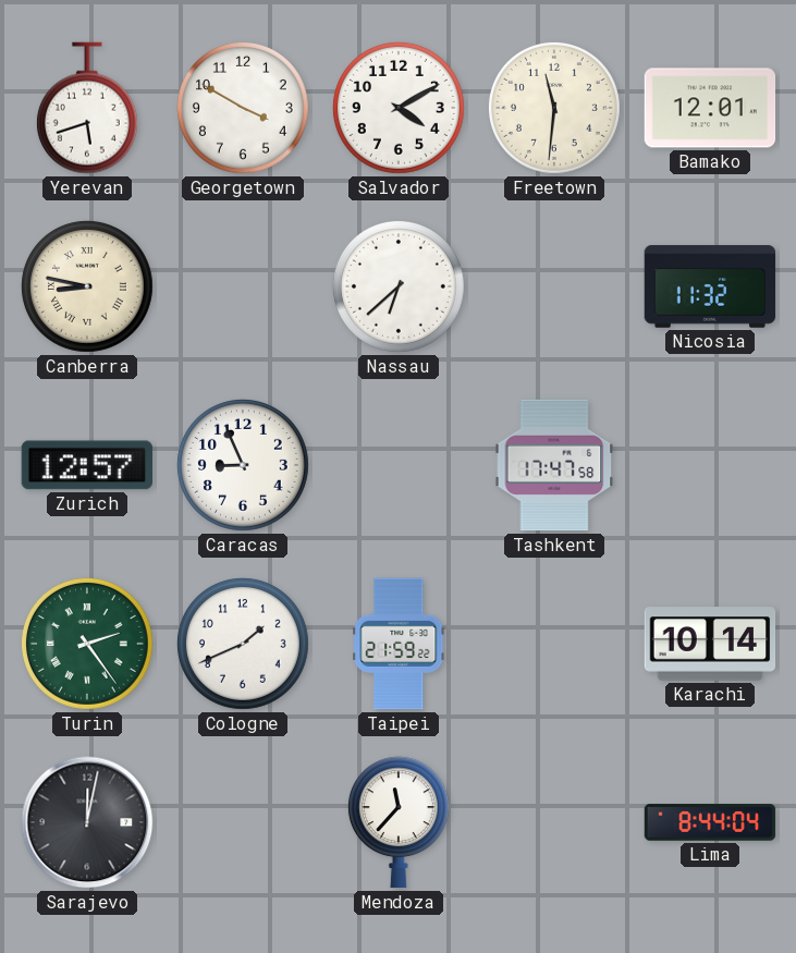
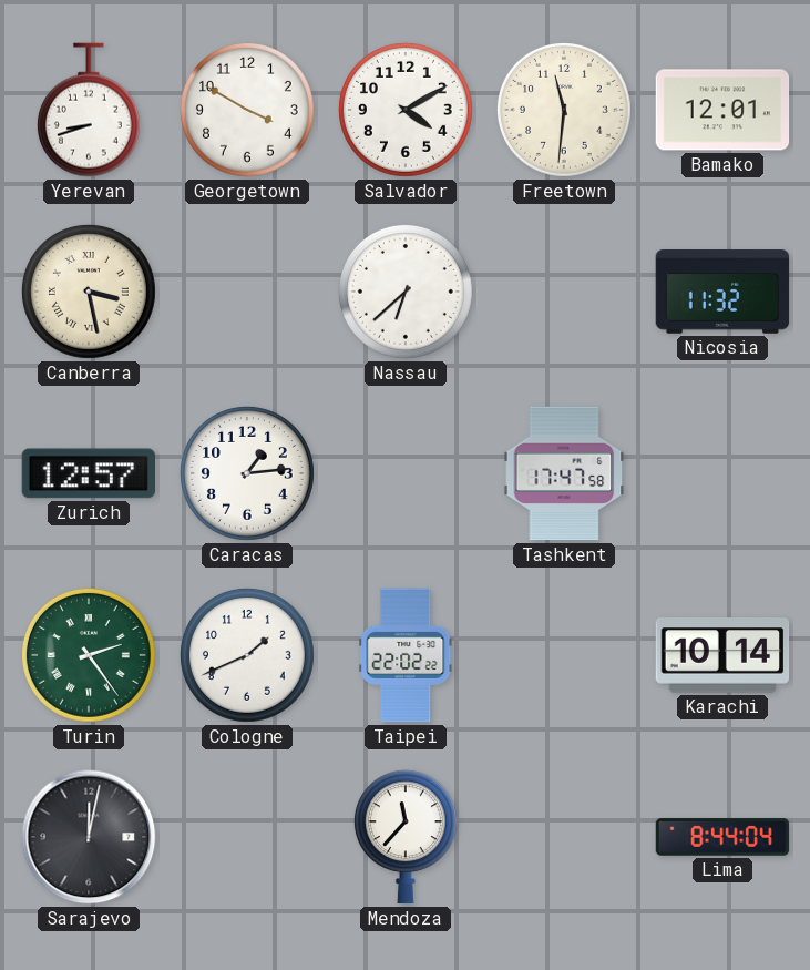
Yerevan: 5:42 -> 8:42 (89, 110)
Canberra: 8:47 -> 3:28 (89, 292)
Caracas: 8:56 -> 1:14 (247, 473)
Taipei: 21:59 -> 22:02 (406, 655)
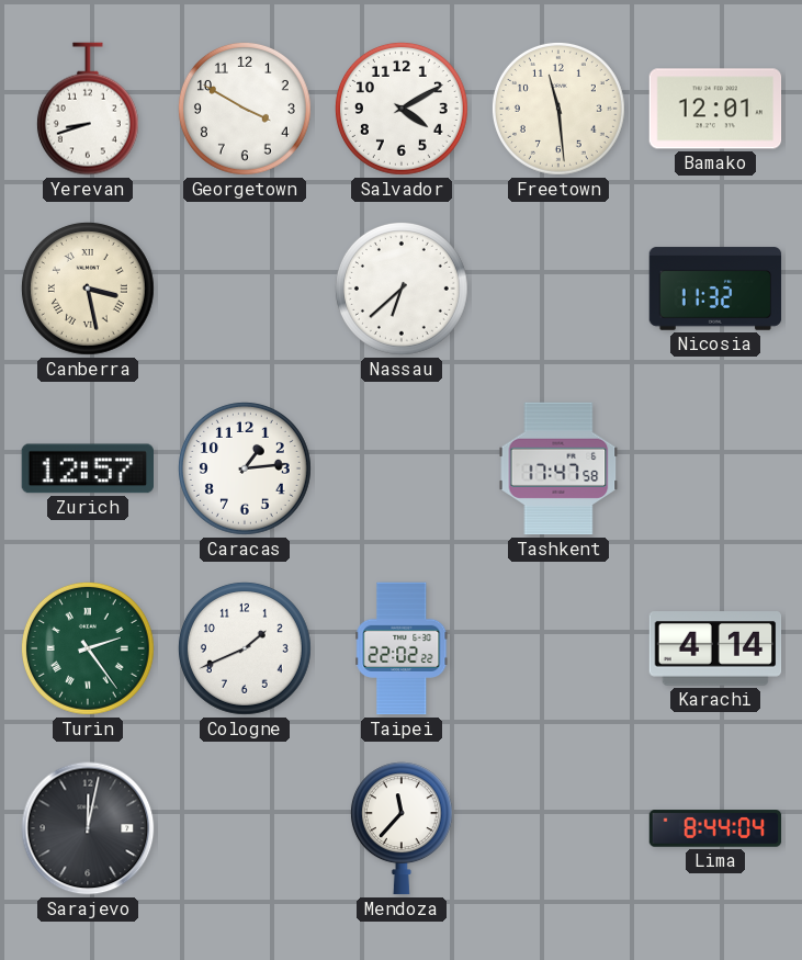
Freetown: 11:31 -> 11:29 (558, 109)
Karachi: 10:14 -> 4:14 (715, 648)
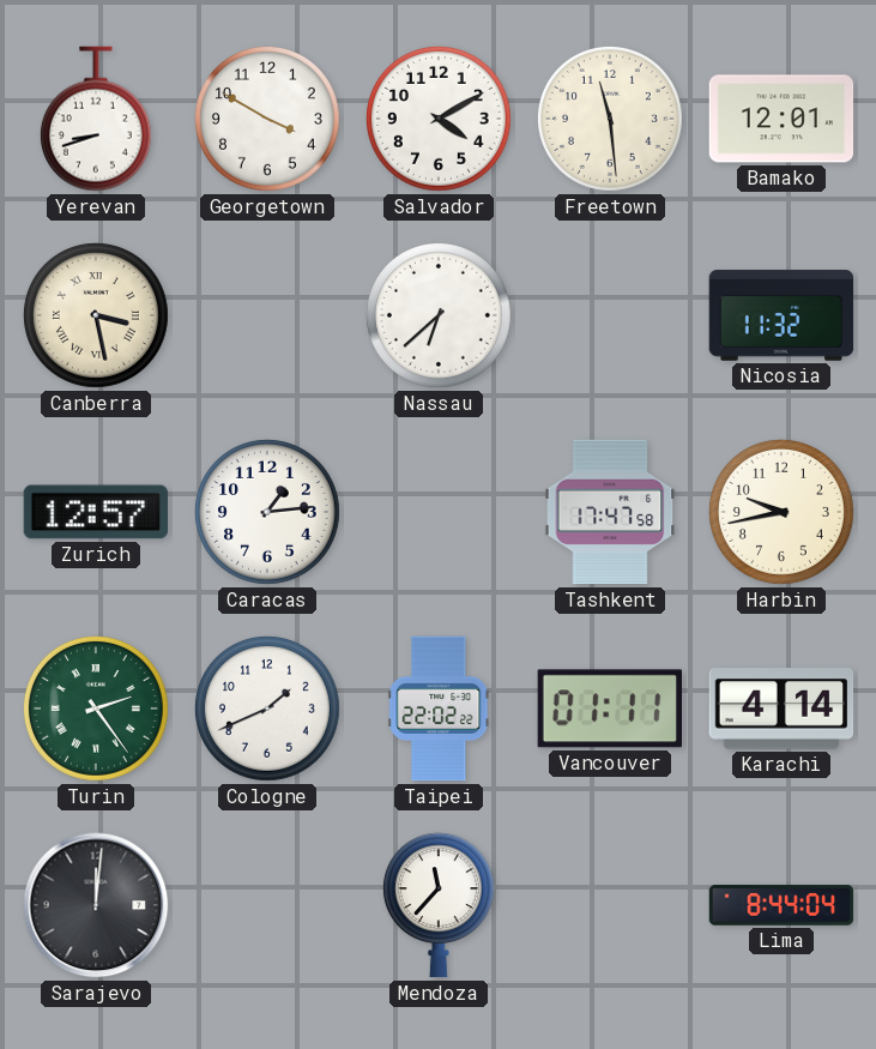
Harbin: none -> 9:43 (781, 512)
Vancouver: none -> 01:11 (609, 709)
Sarajevo: 12:02 -> 12:01 (96, 905)
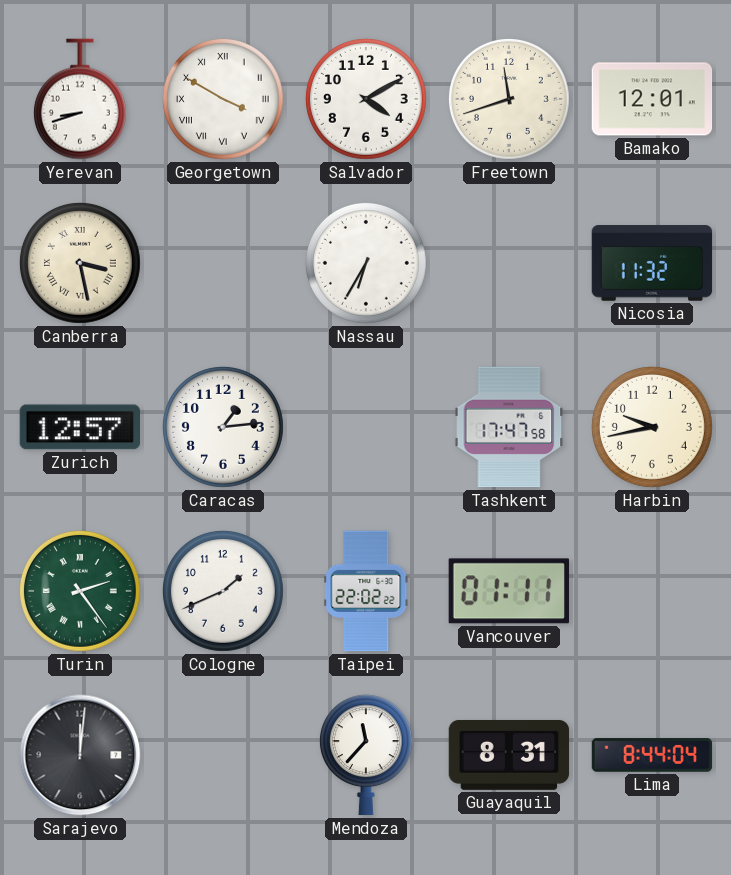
Georgetown numerals: Arabic -> Roman (223, 99)
Freetown: 11:29 -> 11:42 (509, 99)
Nassau: 6:38 -> 6:35 (366, 263)
Karachi: 4:14 -> none (781, 709)
Guayaquil: none -> 8:31 (509, 755)
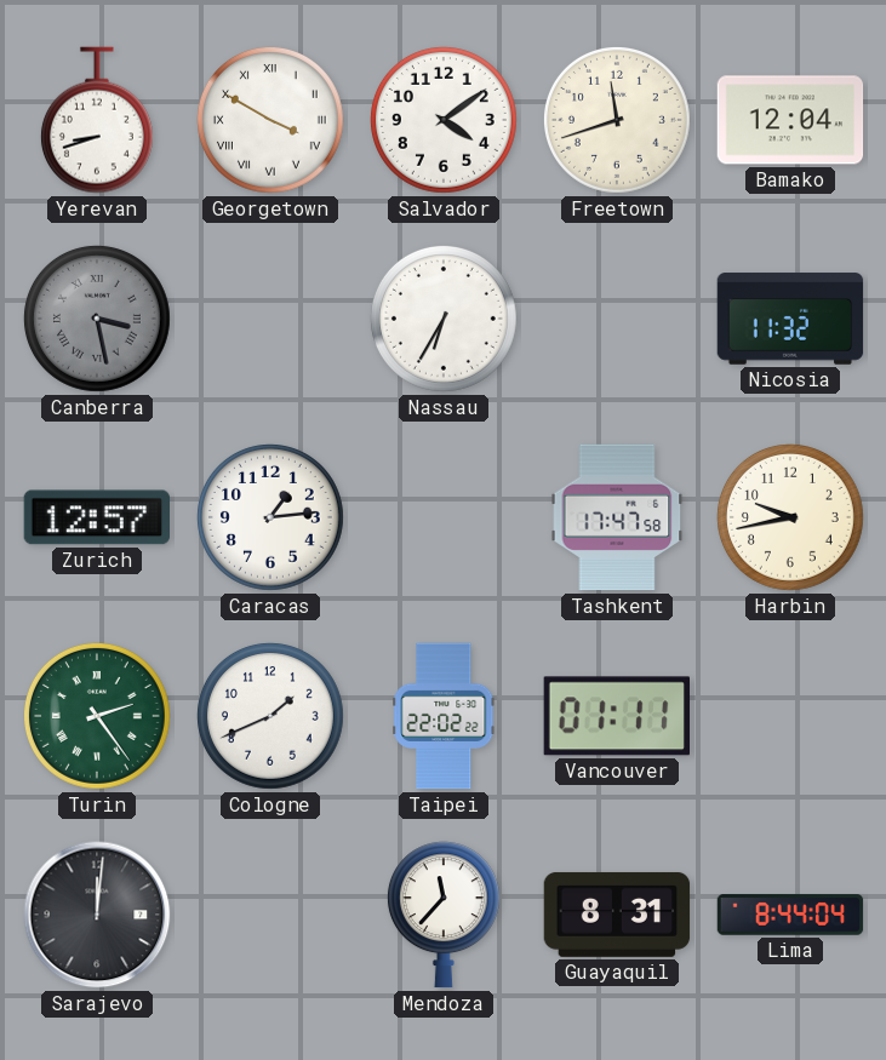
Salvador: 4:10 -> 4:09 (444, 120)
Bamako: 12:01 -> 12:04 (790, 120)
Canberra dial: cream -> grey (97, 319)
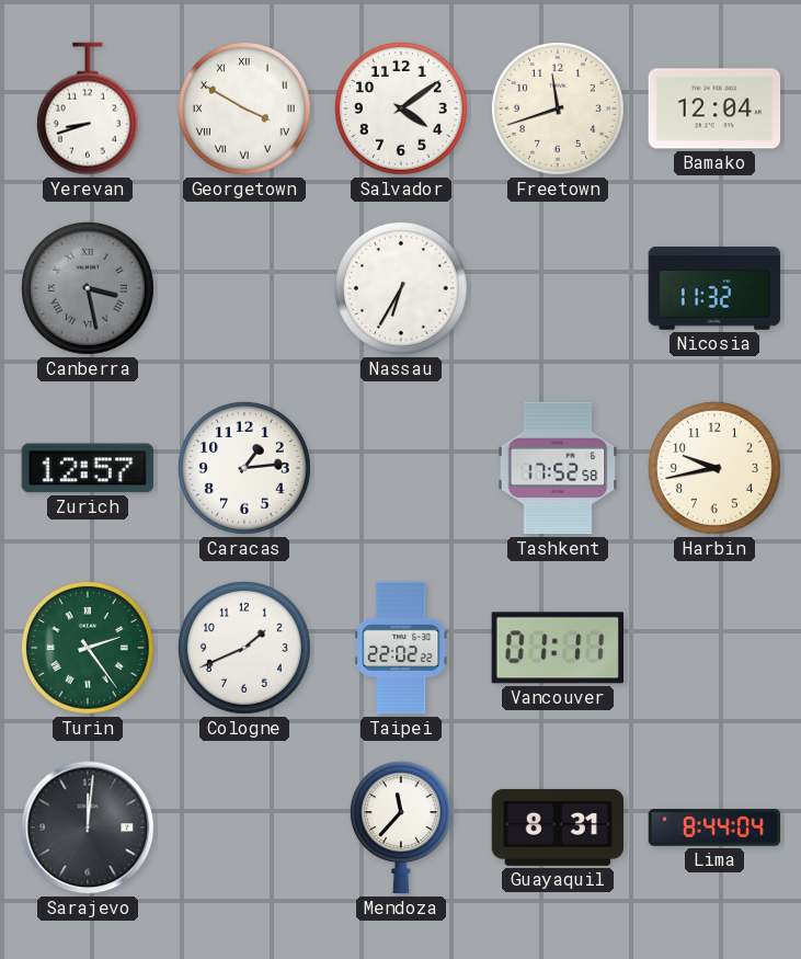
Tashkent: 17:47 -> 17:52 (558, 468)
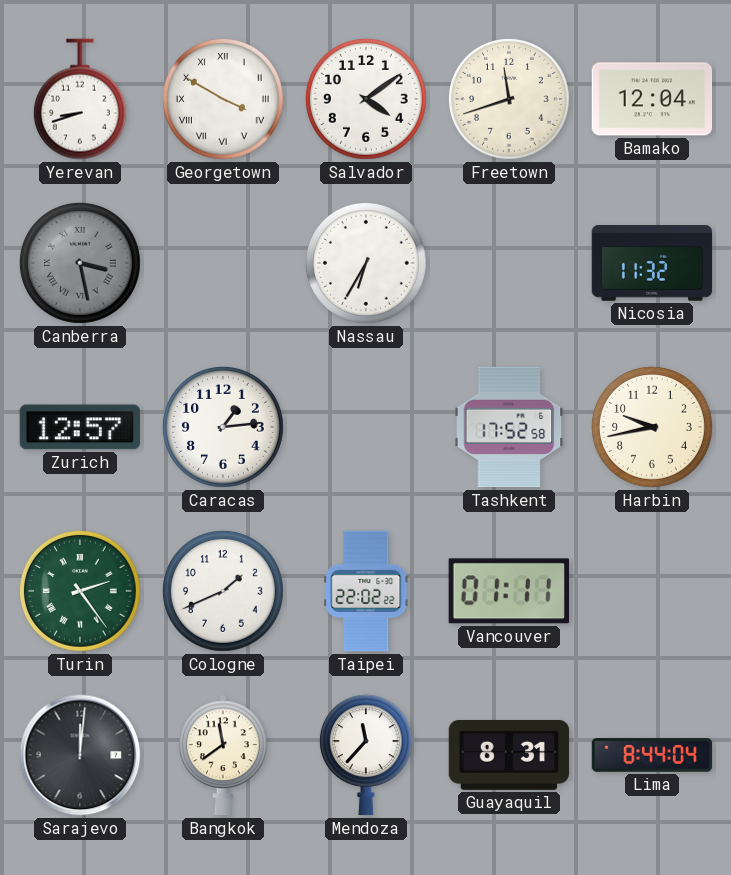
Bangkok: none -> 11:39 (223, 755)
